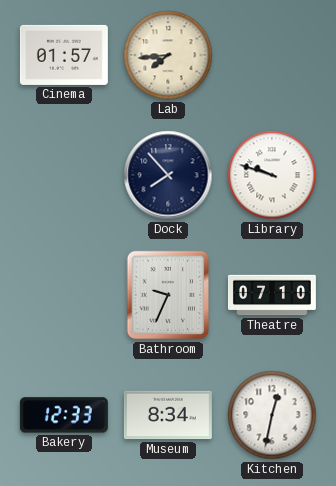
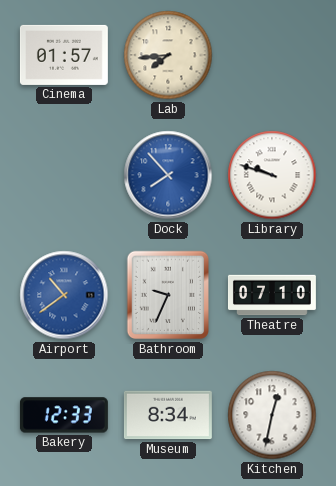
Dock dial: navy -> blue (168, 175)
Airport: none -> 10:39 (64, 295)
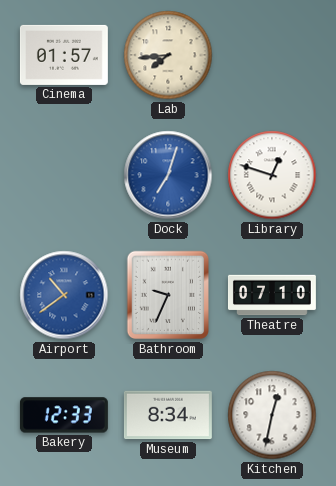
Dock: 7:53 -> 7:03 (168, 175)
Library: 9:48 -> 12:48 (272, 175)
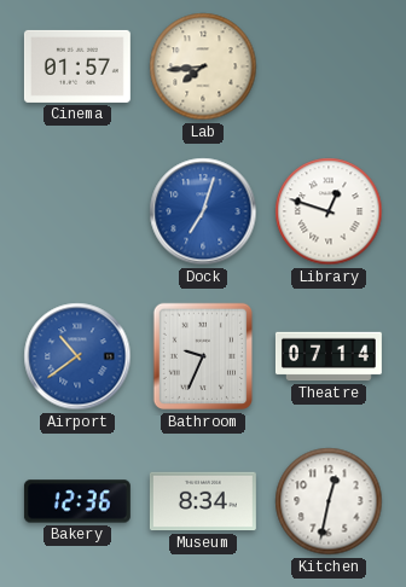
Theatre: 07:10 -> 07:14 (329, 356)
Bakery: 12:33 -> 12:36 (77, 501)
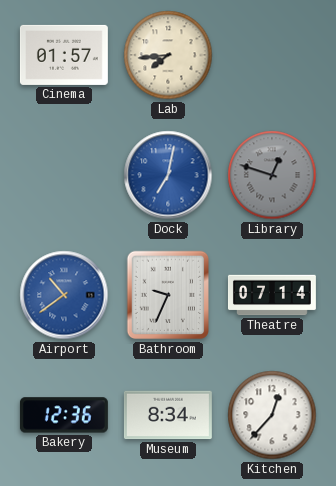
Dock: 7:03 -> 7:02 (168, 175)
Library dial: white -> grey (272, 175)
Kitchen: 12:32 -> 12:37 (272, 415)
